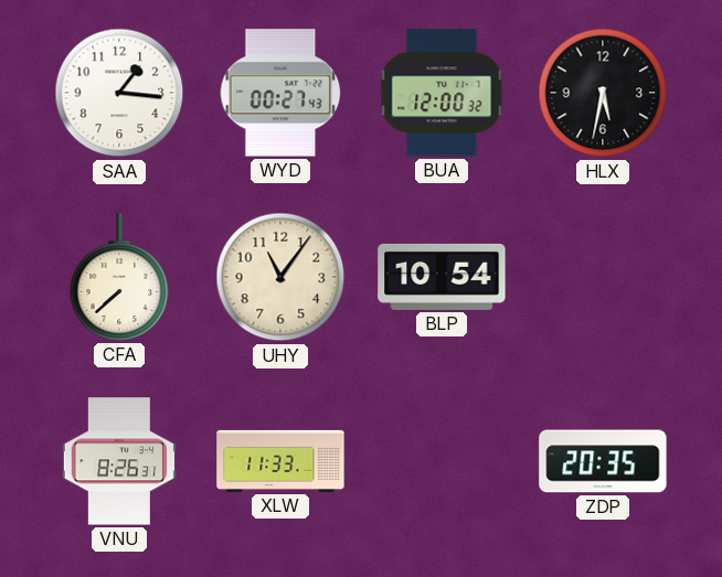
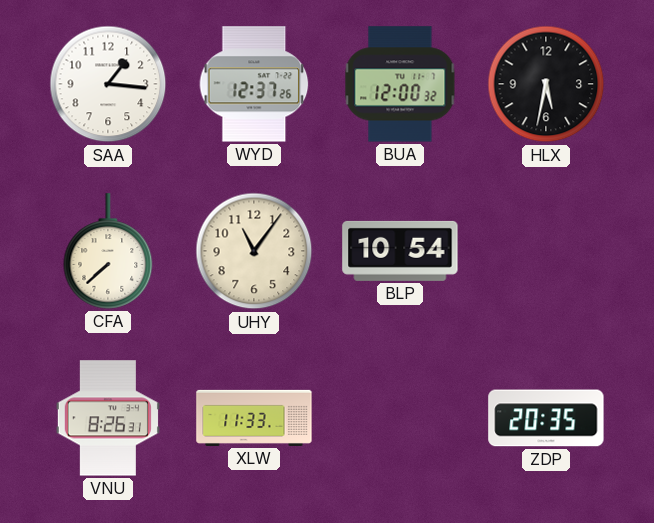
WYD: 00:27 -> 12:37 (254, 84)
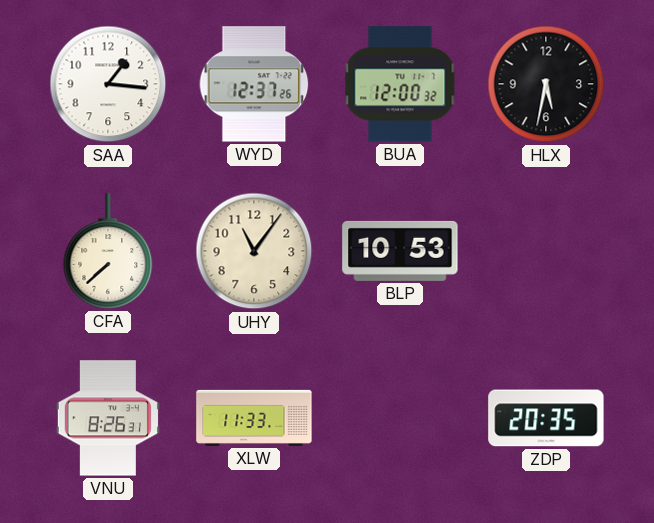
BLP: 10:54 -> 10:53 (400, 251)
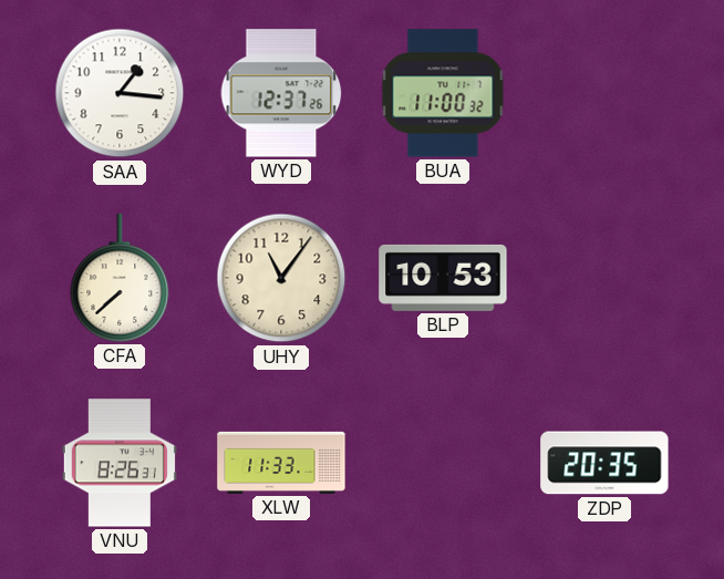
BUA: 12:00 -> 11:00 (443, 93)
HLX: 5:32 -> none (546, 84)
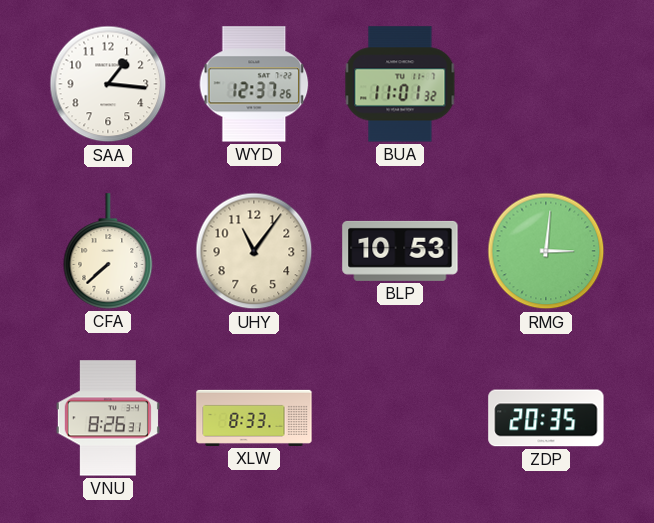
BUA: 11:00 -> 11:01 (400, 84)
RMG: none -> 3:01 (546, 251)
XLW: 11:33 -> 8:33 (254, 418)
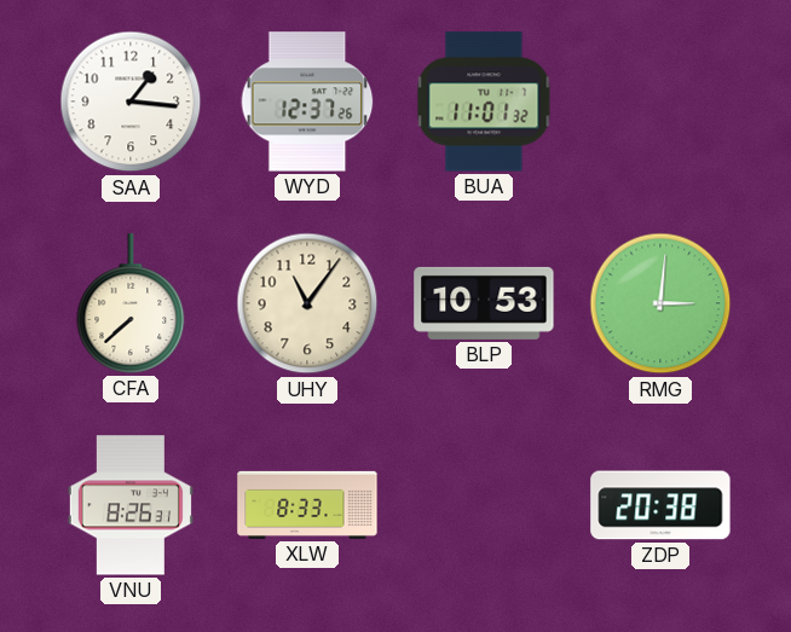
ZDP: 20:35 -> 20:38 (660, 505)
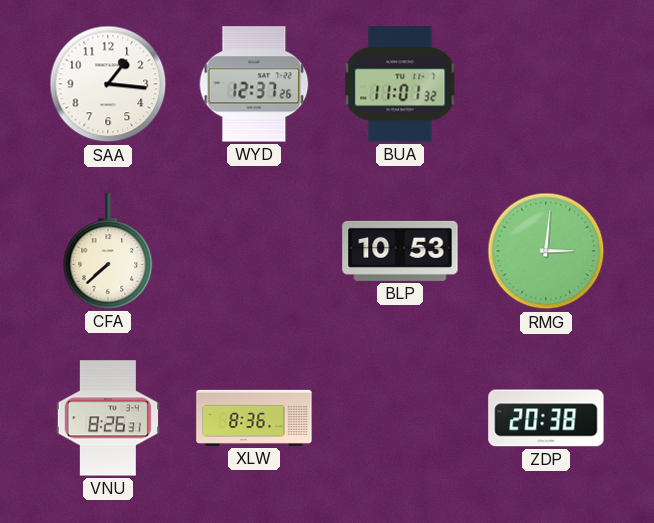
UHY: 11:06 -> none (307, 303)
XLW: 8:33 -> 8:36 (254, 418)
